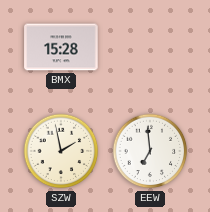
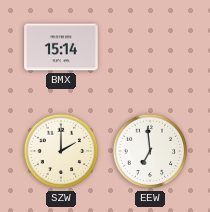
BMX: 15:28 -> 15:14 (61, 47)
SZW: 1:58 -> 2:00 (61, 151)
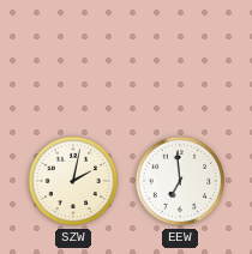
BMX: 15:14 -> none (61, 47)
SZW: 2:00 -> 2:02 (73, 181)
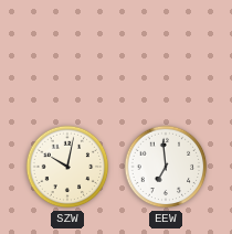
SZW: 2:02 -> 10:02 (67, 167)
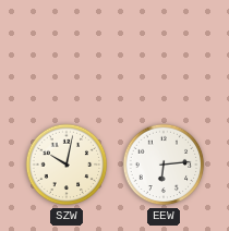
EEW: 6:59 -> 6:14 (164, 165)
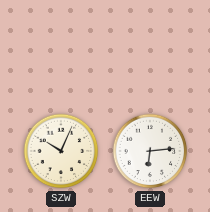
SZW: 10:02 -> 10:04 (61, 151)
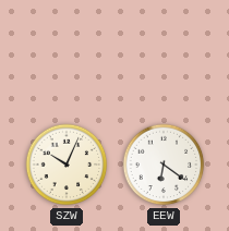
EEW: 6:14 -> 6:21 (164, 165)
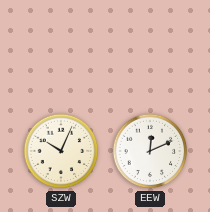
EEW: 6:21 -> 12:11 (150, 151)
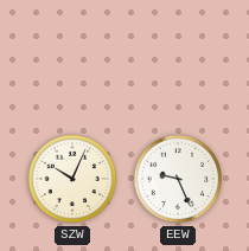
EEW: 12:11 -> 9:26 (178, 179)
